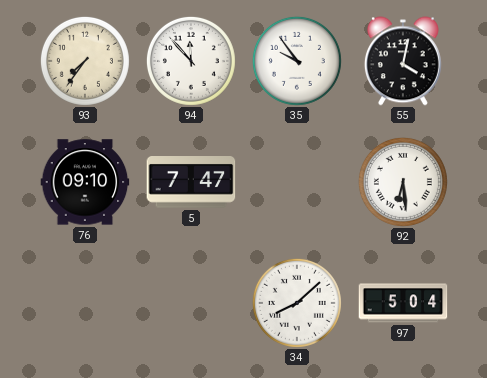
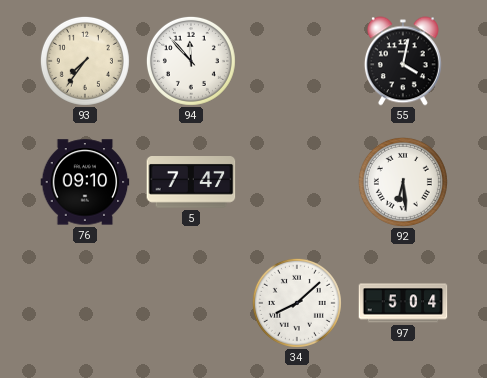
35: 9:54 -> none (297, 61)
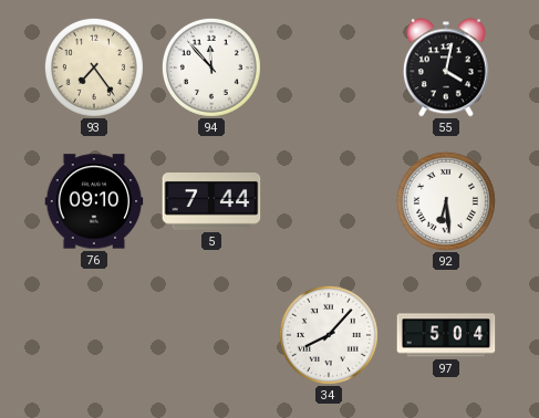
93: 7:36 -> 7:24 (94, 67)
5: 7:47 -> 7:44 (211, 202)
34: 8:08 -> 8:07 (329, 335)
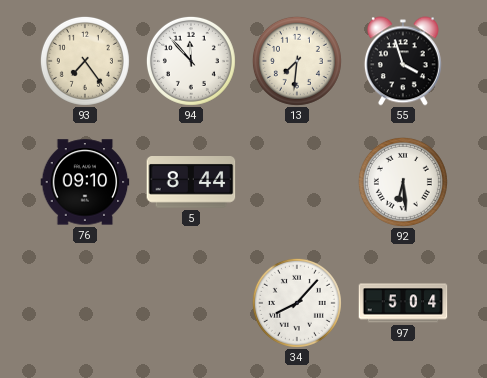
13: none -> 7:31 (297, 61)
55: 4:02 -> 3:57 (403, 61)
5: 7:44 -> 8:44 (191, 183)
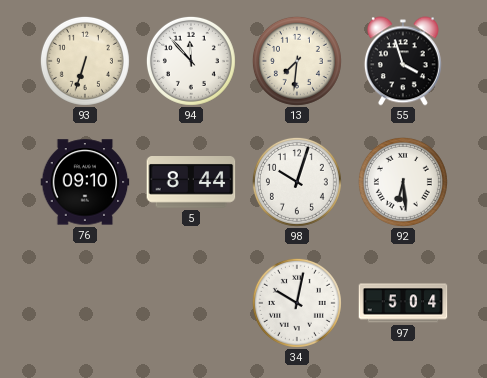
93: 7:24 -> 6:33 (85, 61)
98: none -> 10:03 (297, 182)
34: 8:07 -> 10:02 (297, 303)
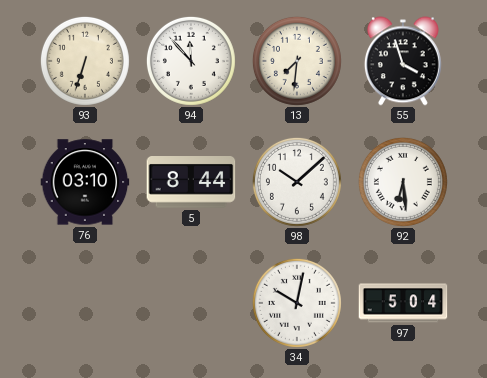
76: 09:10 -> 03:10 (85, 182)
98: 10:03 -> 10:08 (297, 182)
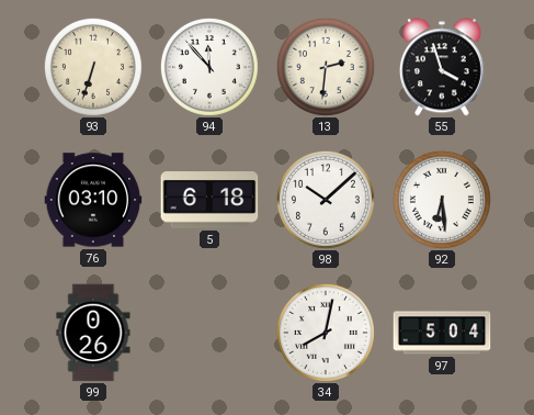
13: 7:31 -> 2:31 (326, 67)
5: 8:44 -> 6:18 (209, 201)
99: none -> 0:26 (93, 333)
34: 10:02 -> 8:02 (326, 333)
